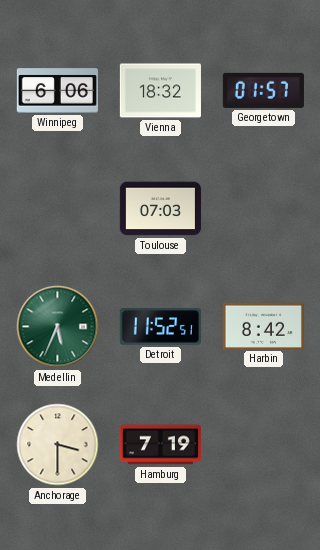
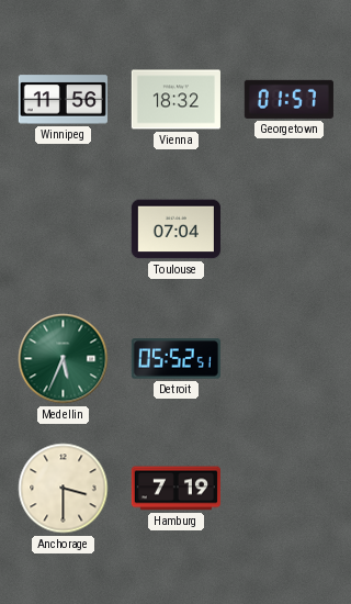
Winnipeg: 6:06 -> 11:56 (63, 100)
Toulouse: 07:03 -> 07:04 (175, 230)
Detroit: 11:52 -> 05:52 (175, 359)
Harbin: 8:42 -> none (263, 326)
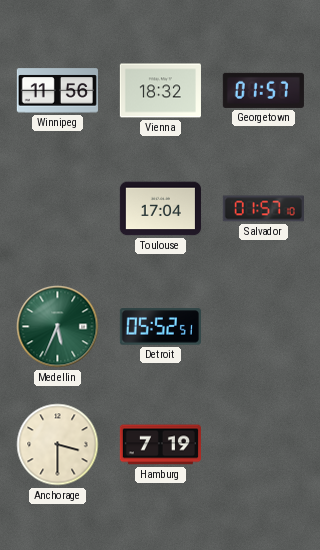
Toulouse: 07:04 -> 17:04 (160, 209)
Salvador: none -> 01:57 (263, 209)
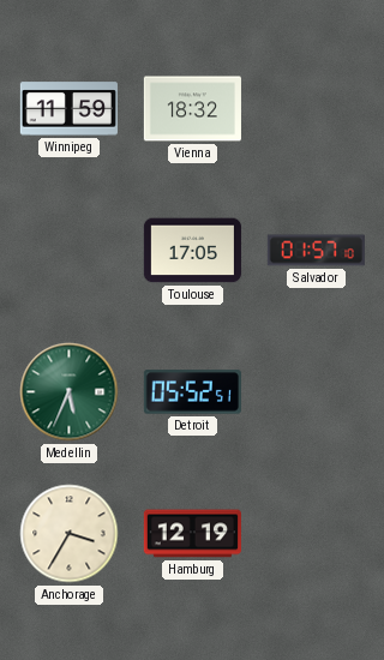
Winnipeg: 11:56 -> 11:59 (68, 109)
Georgetown: 01:57 -> none (263, 90)
Toulouse: 17:04 -> 17:05 (192, 251)
Anchorage: 3:30 -> 3:35 (70, 534)
Hamburg: 7:19 -> 12:19 (192, 534)
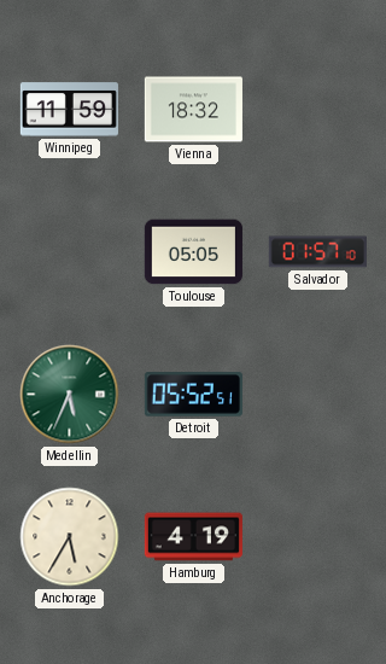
Toulouse: 17:05 -> 05:05 (193, 252)
Anchorage: 3:35 -> 5:35 (70, 537)
Hamburg: 12:19 -> 4:19 (193, 537)
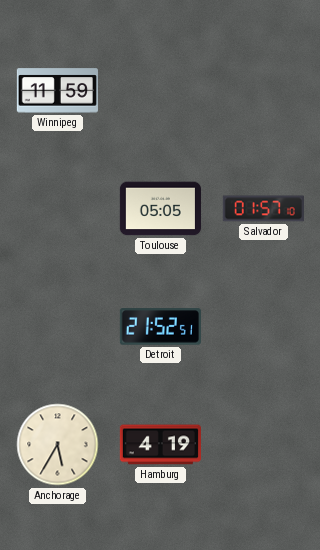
Vienna: 18:32 -> none (193, 110)
Medellin: 5:34 -> none (70, 395)
Detroit: 05:52 -> 21:52 (160, 327)
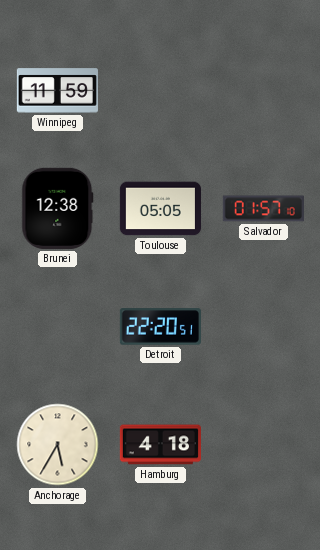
Brunei: none -> 12:38 (58, 208)
Detroit: 21:52 -> 22:20 (160, 327)
Hamburg: 4:19 -> 4:18 (160, 445)
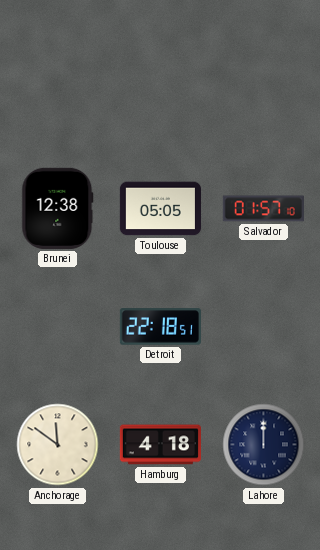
Winnipeg: 11:59 -> none (57, 91)
Detroit: 22:20 -> 22:18 (160, 327)
Anchorage: 5:35 -> 11:51 (58, 445)
Lahore: none -> 12:00 (264, 445)
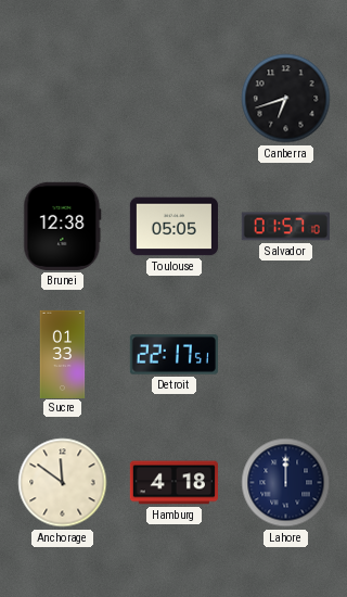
Canberra: none -> 6:42 (286, 99)
Sucre: none -> 01:33 (63, 354)
Detroit: 22:18 -> 22:17 (173, 355)
